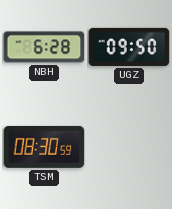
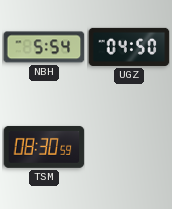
NBH: 6:28 -> 5:54 (44, 47)
UGZ: 09:50 -> 04:50 (129, 47)
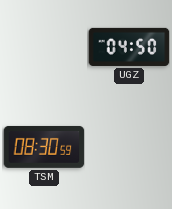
NBH: 5:54 -> none (44, 47)
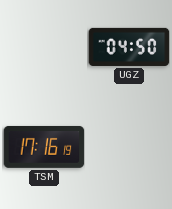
TSM: 08:30 -> 17:16 (44, 147)
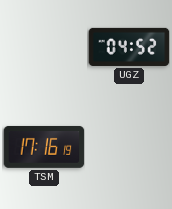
UGZ: 04:50 -> 04:52 (129, 47)
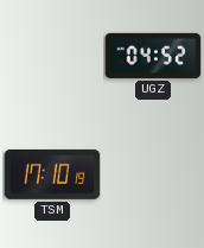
TSM: 17:16 -> 17:10 (52, 174)
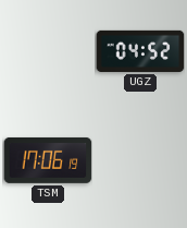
TSM: 17:10 -> 17:06 (48, 160)
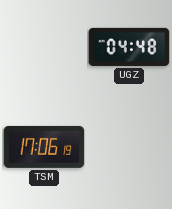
UGZ: 04:52 -> 04:48 (129, 47)
